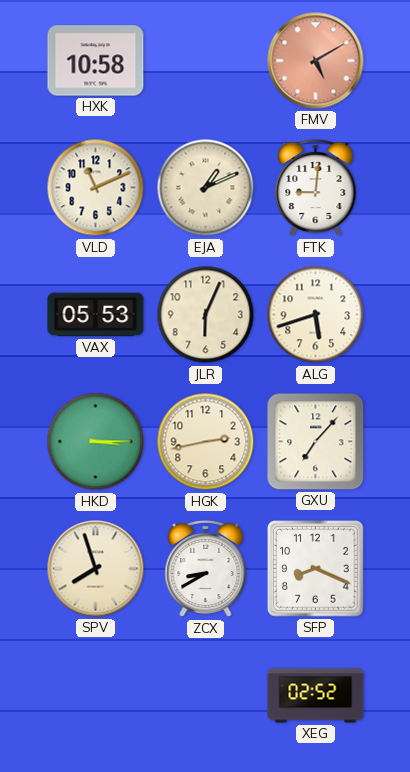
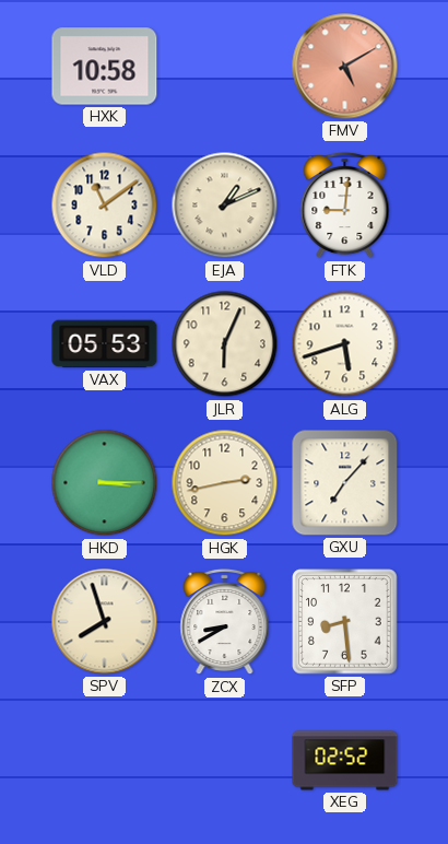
VLD: 11:11 -> 11:09 (105, 206)
SFP: 8:19 -> 8:29 (345, 622)
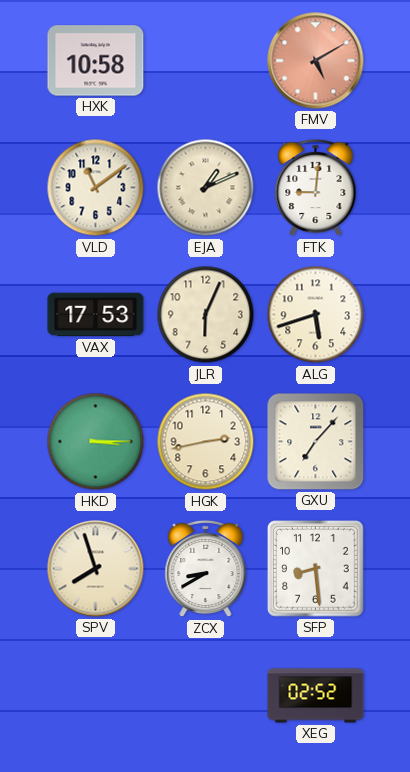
VAX: 05:53 -> 17:53 (96, 315)
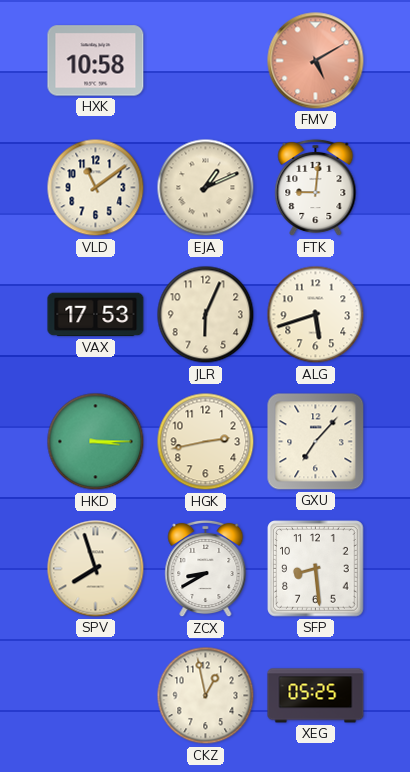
CKZ: none -> 12:58 (206, 696)
XEG: 02:52 -> 05:25 (316, 696)
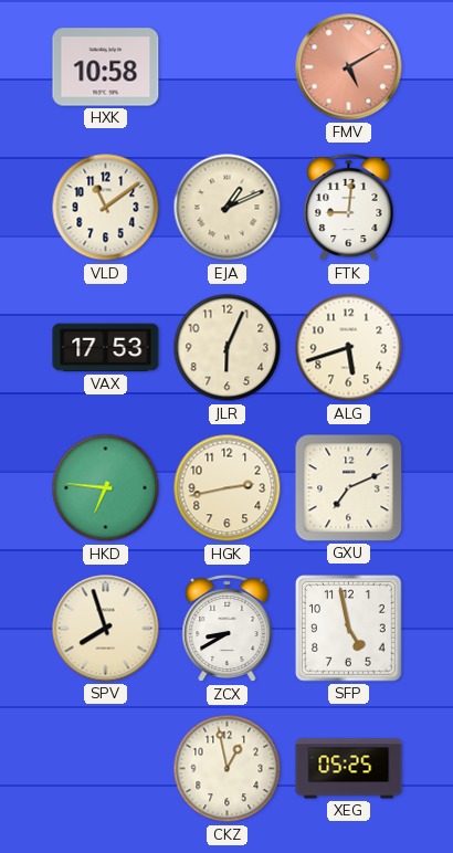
HKD: 3:15 -> 6:46 (106, 488)
GXU: 7:07 -> 7:11 (349, 488)
SFP: 8:29 -> 4:58 (349, 629)
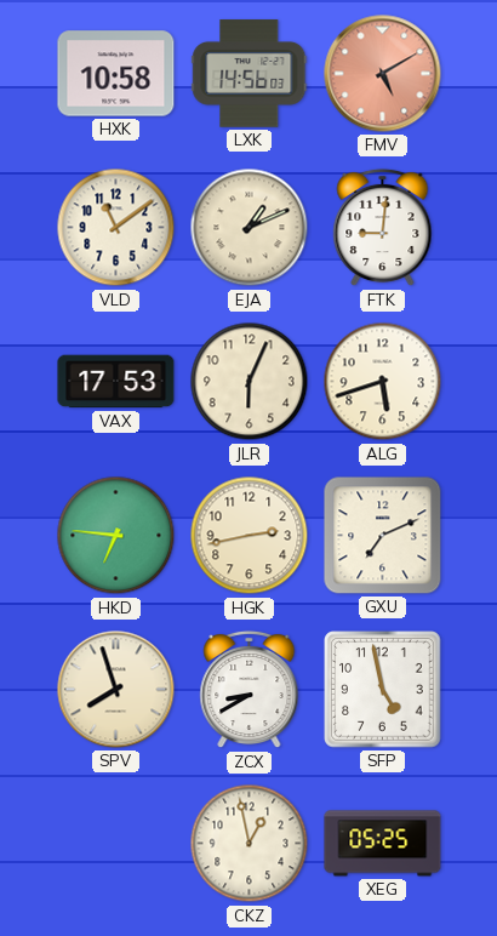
LXK: none -> 14:56 (250, 74)
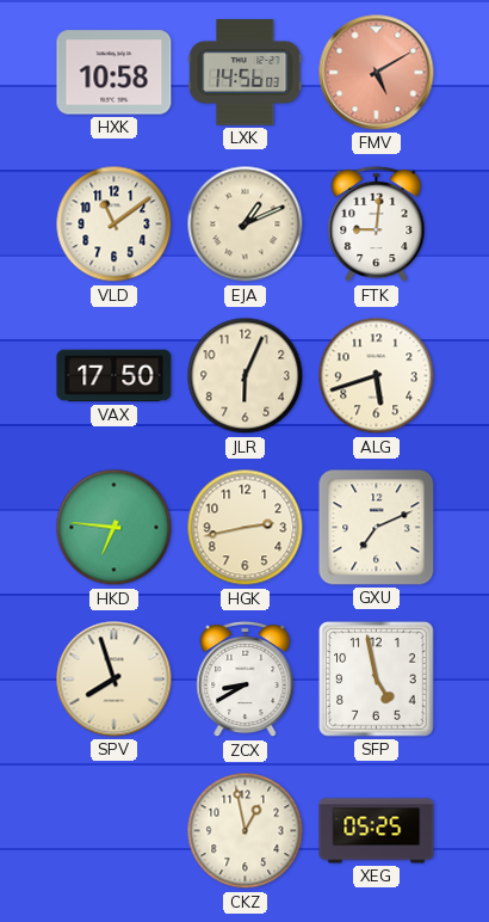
VAX: 17:53 -> 17:50 (114, 376)
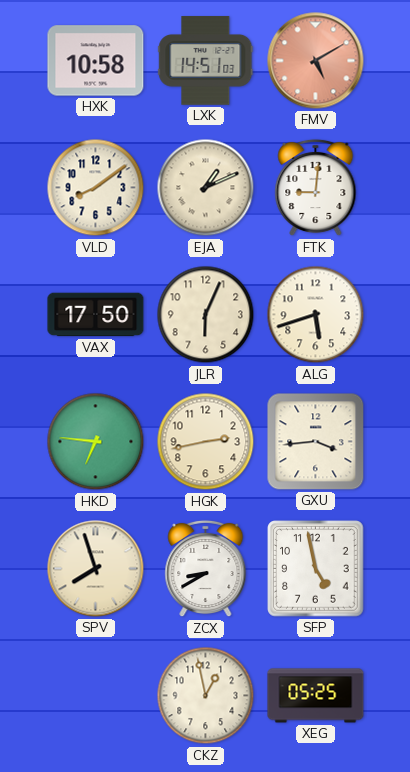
LXK: 14:56 -> 14:51 (206, 61)
VLD: 11:09 -> 8:09 (96, 188)
GXU: 7:11 -> 3:44 (316, 442)
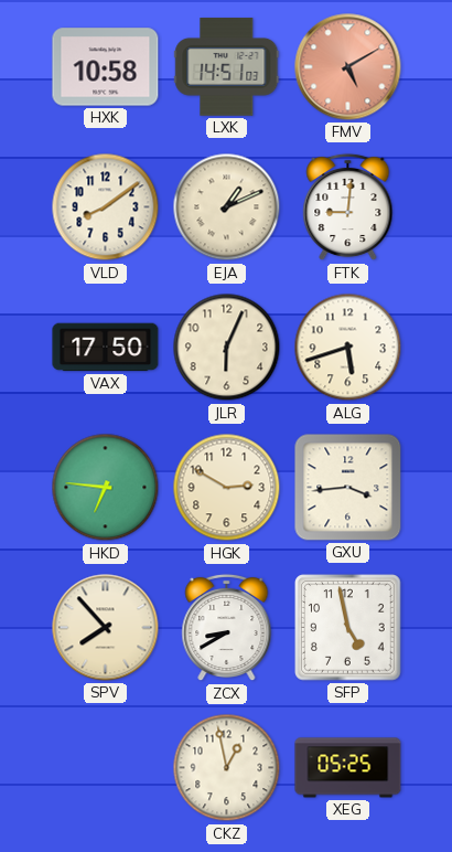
HGK: 2:43 -> 2:50 (227, 488)
SPV: 7:57 -> 7:53 (106, 628)
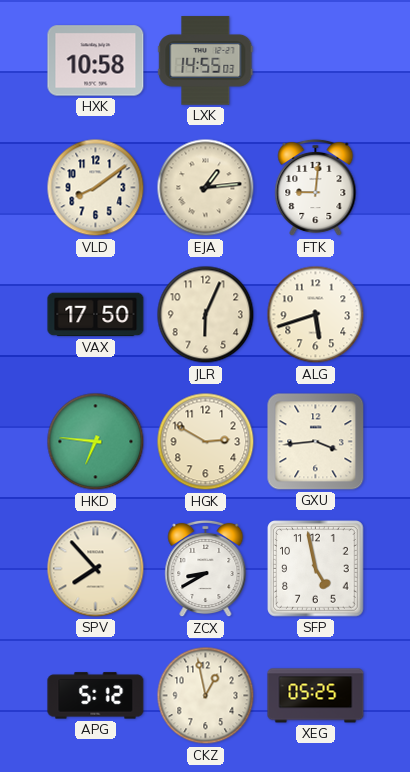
LXK: 14:51 -> 14:55 (206, 61)
FMV: 5:10 -> none (348, 67)
EJA: 1:11 -> 1:14 (206, 188)
APG: none -> 5:12 (96, 696)
